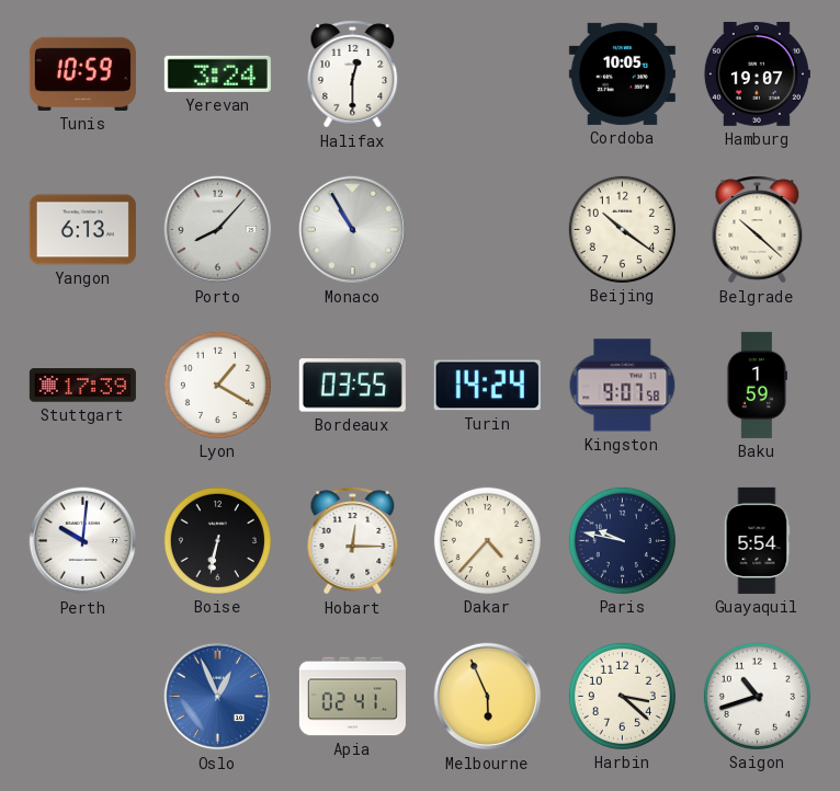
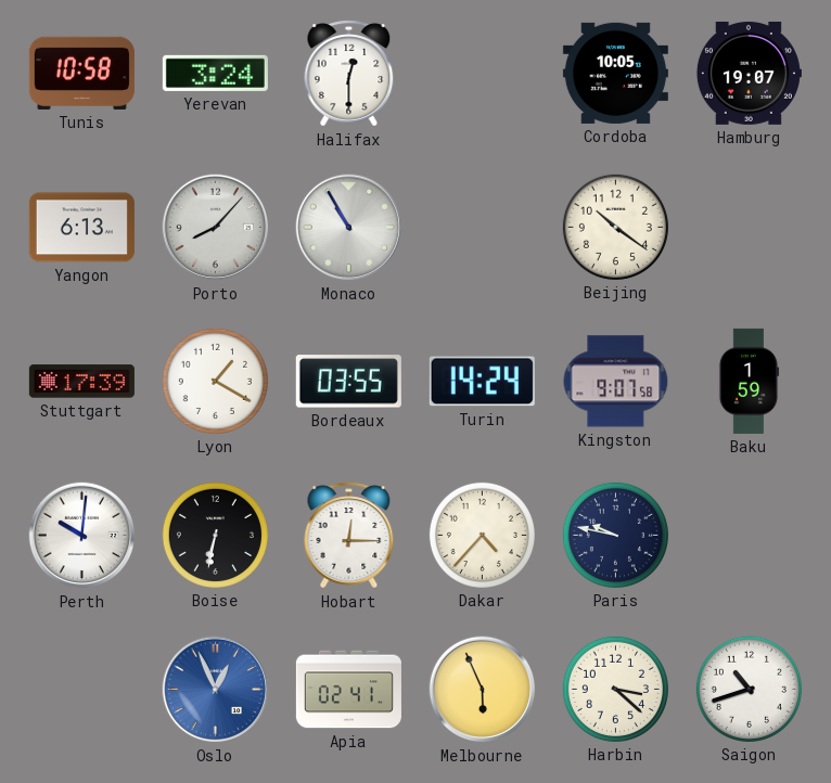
Tunis: 10:59 -> 10:58 (81, 73)
Belgrade: 10:22 -> none (758, 230)
Guayaquil: 5:54 -> none (757, 540)
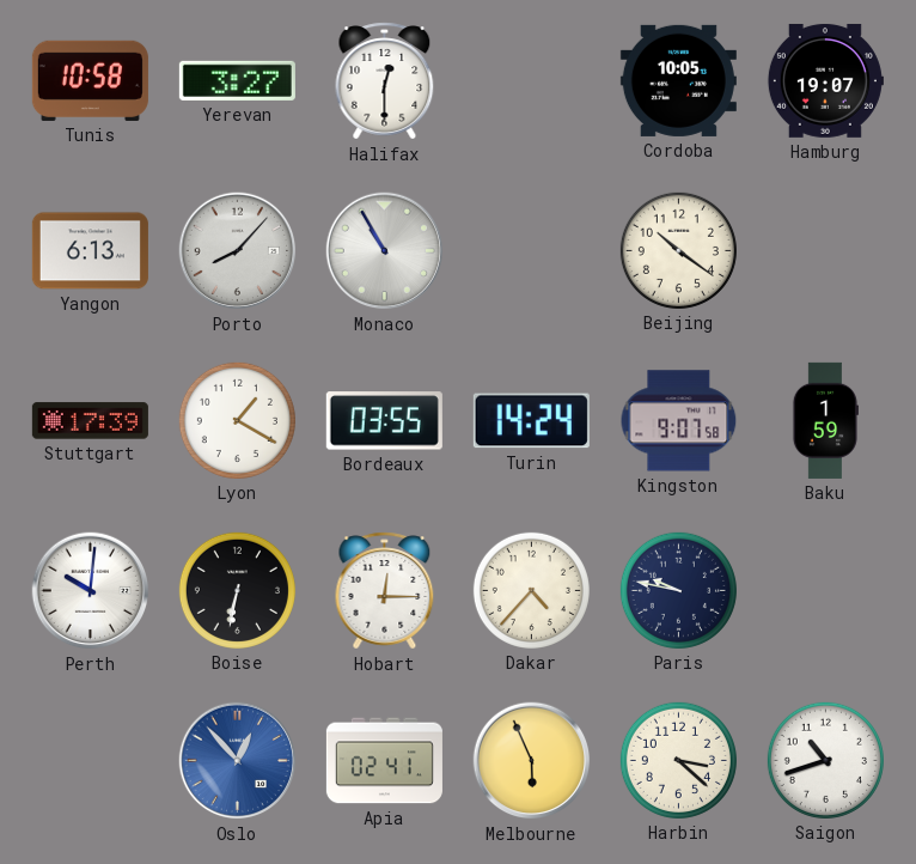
Yerevan: 3:24 -> 3:27 (237, 80)
Oslo: 12:56 -> 12:53 (238, 761)
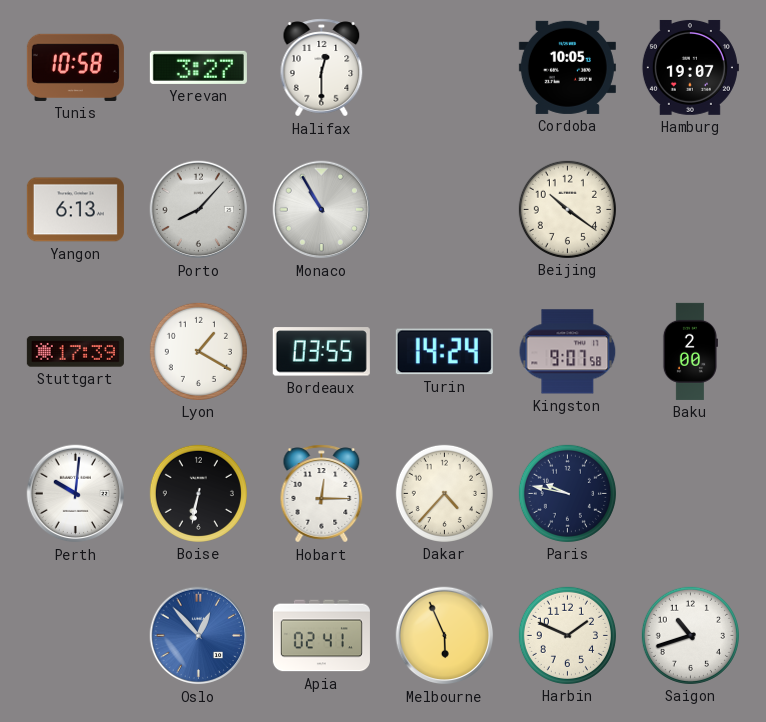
Baku: 1:59 -> 2:00 (690, 351)
Harbin: 3:22 -> 1:49 (567, 635)
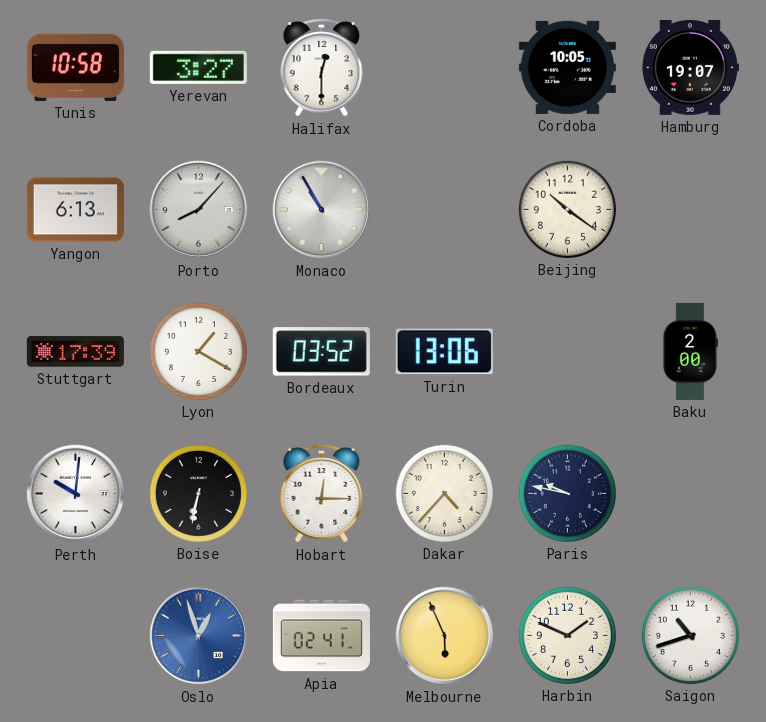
Bordeaux: 03:55 -> 03:52 (321, 352)
Turin: 14:24 -> 13:06 (444, 352)
Kingston: 9:07 -> none (568, 352)
Oslo: 12:53 -> 12:57 (199, 636)
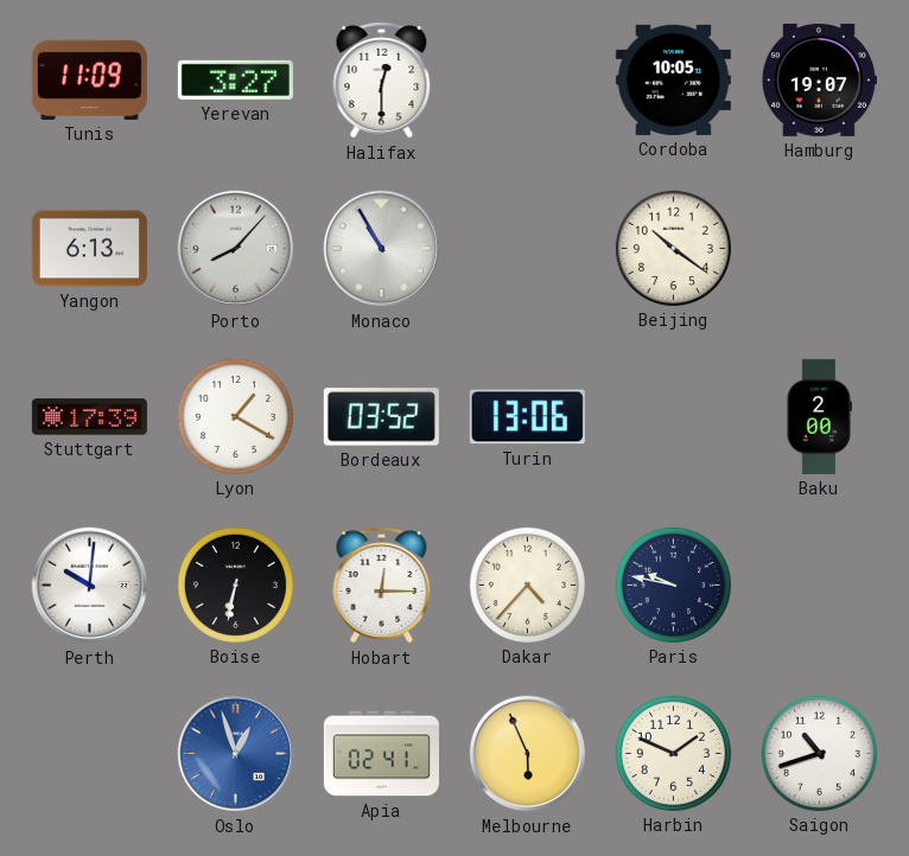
Tunis: 10:58 -> 11:09 (89, 79)
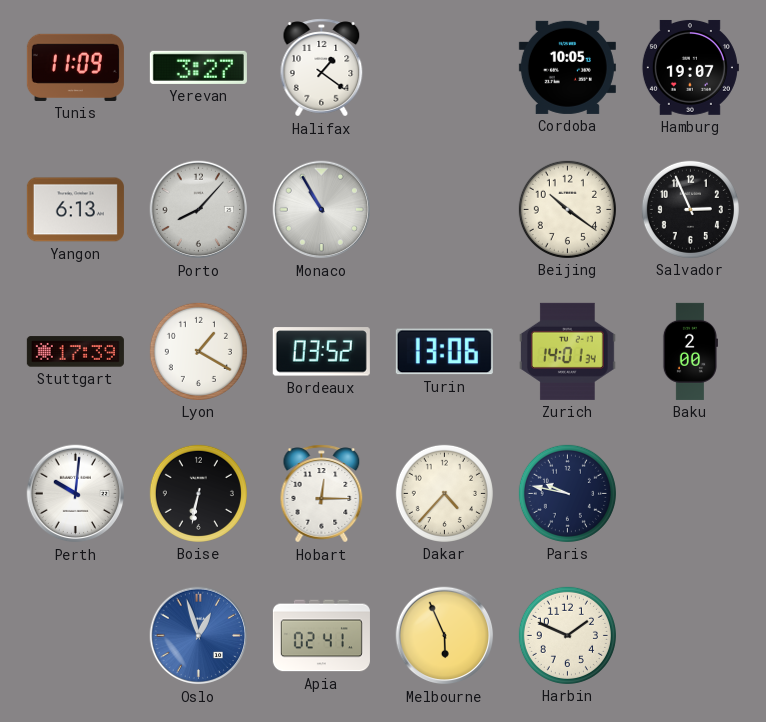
Halifax: 12:30 -> 1:21 (322, 68)
Salvador: none -> 2:56 (690, 209)
Zurich: none -> 14:01 (567, 351)
Saigon: 10:42 -> none (819, 753)
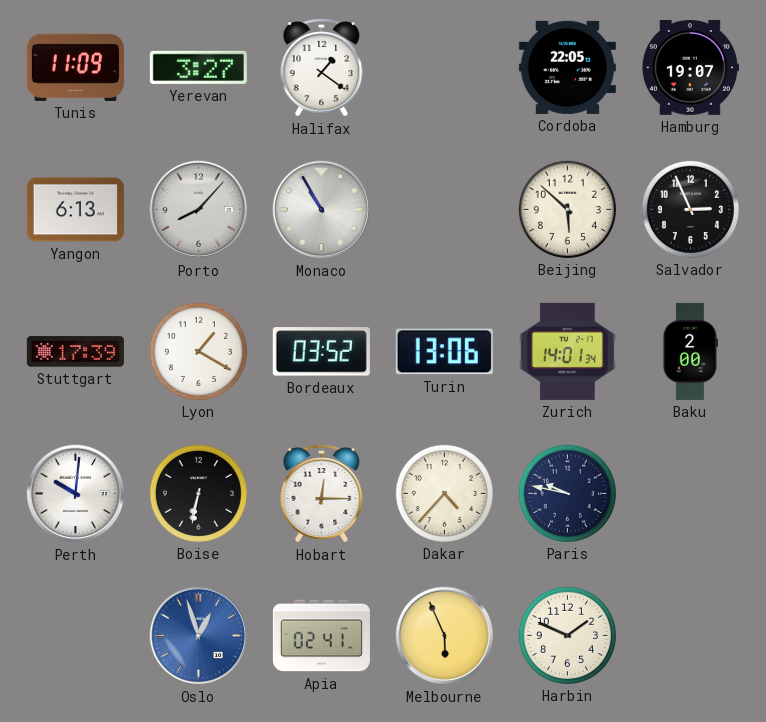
Cordoba: 10:05 -> 22:05 (567, 67)
Beijing: 10:21 -> 5:52 (567, 209)
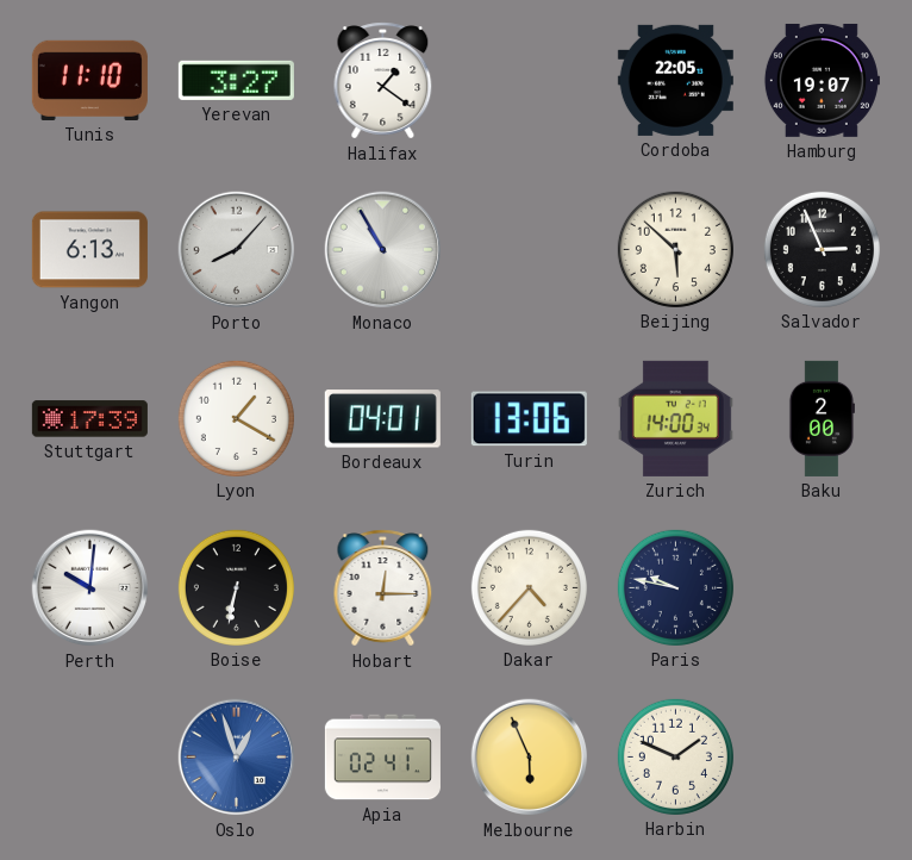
Tunis: 11:09 -> 11:10 (89, 80)
Bordeaux: 03:52 -> 04:01 (382, 419)
Zurich: 14:01 -> 14:00 (675, 418)
